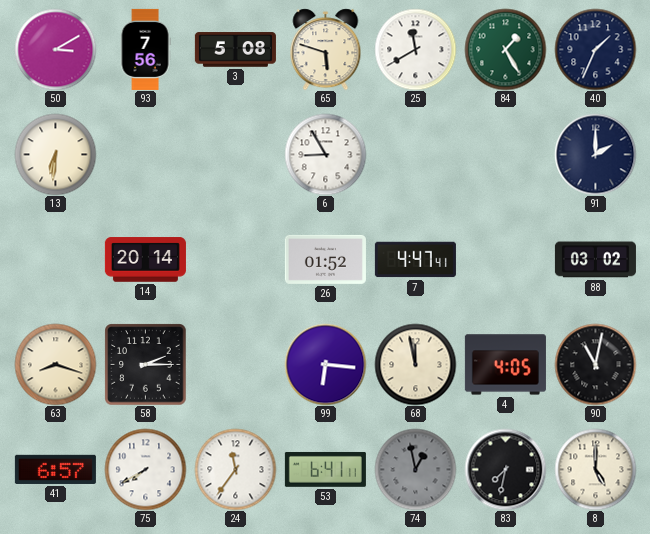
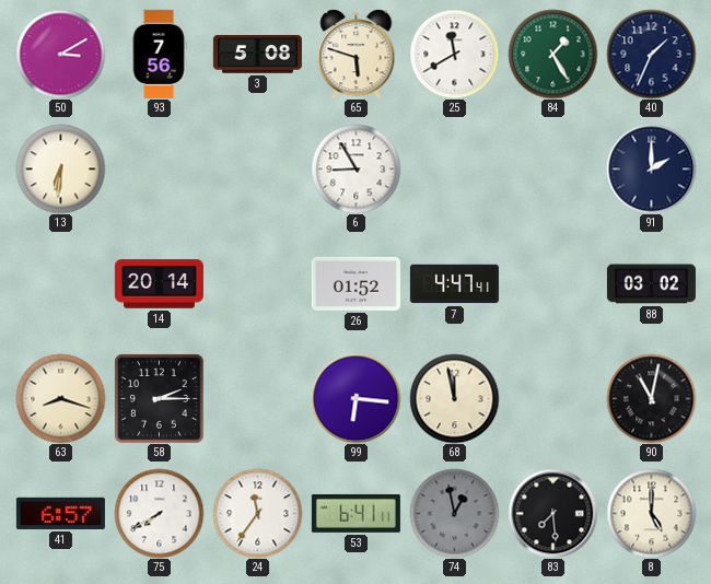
4: 4:05 -> none (505, 365)
83: 7:32 -> 7:29 (552, 513)
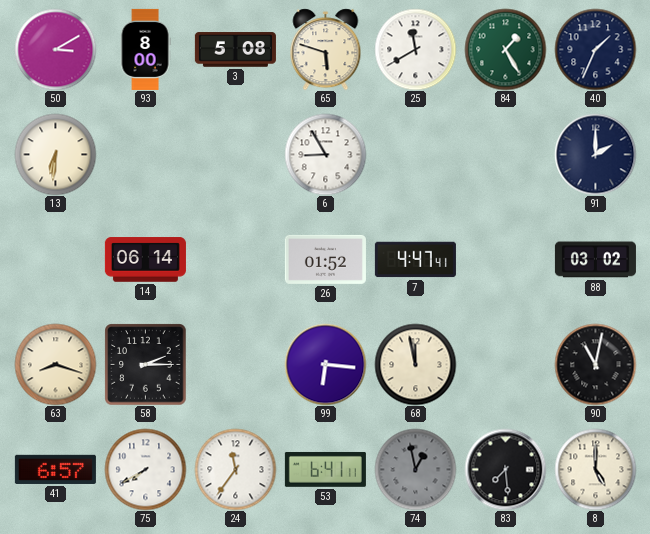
93: 7:56 -> 8:00 (145, 49)
14: 20:14 -> 06:14 (145, 260)
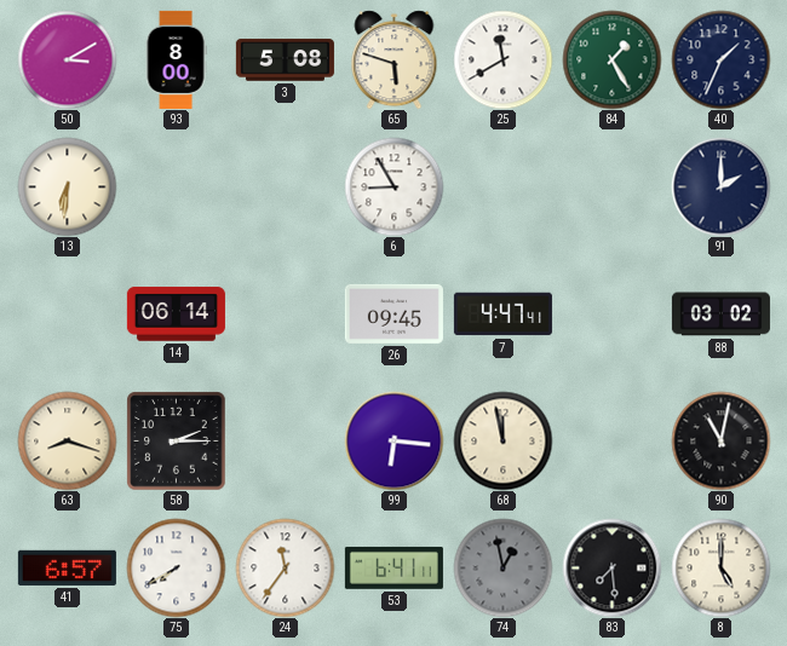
26: 01:52 -> 09:45 (393, 313)
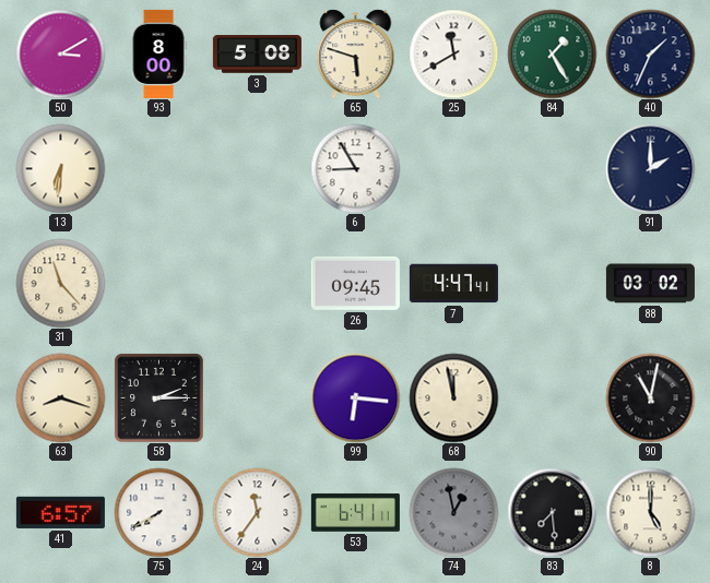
31: none -> 11:23 (60, 283)
14: 06:14 -> none (176, 315)
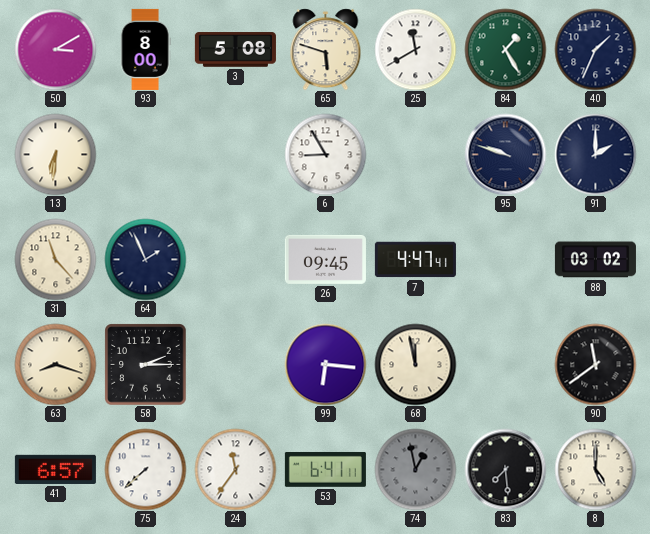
95: none -> 9:48 (505, 154)
64: none -> 1:56 (145, 259)
90: 11:02 -> 11:39 (595, 364)
75: 7:40 -> 7:38 (145, 469)
